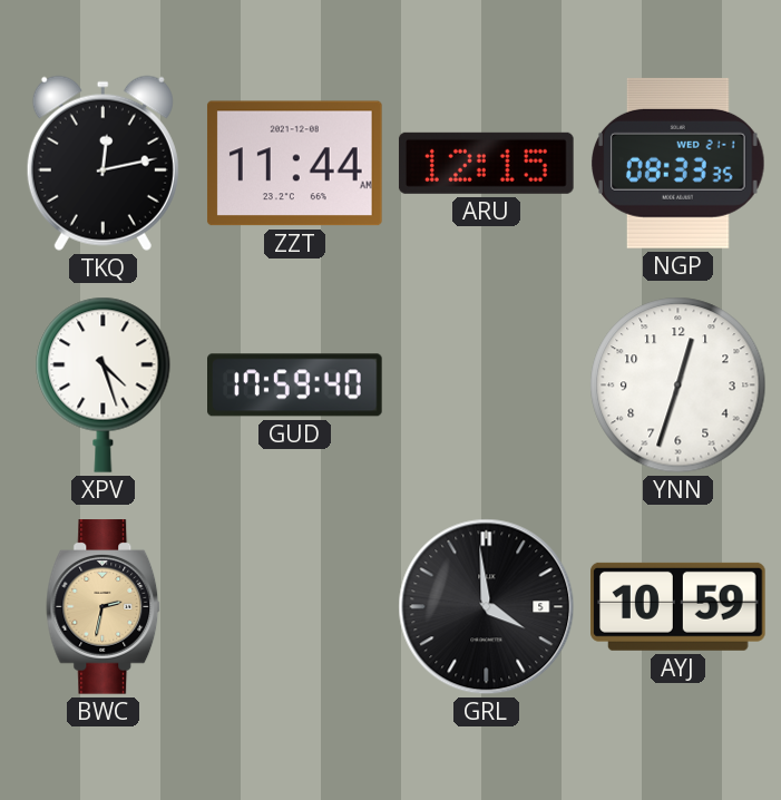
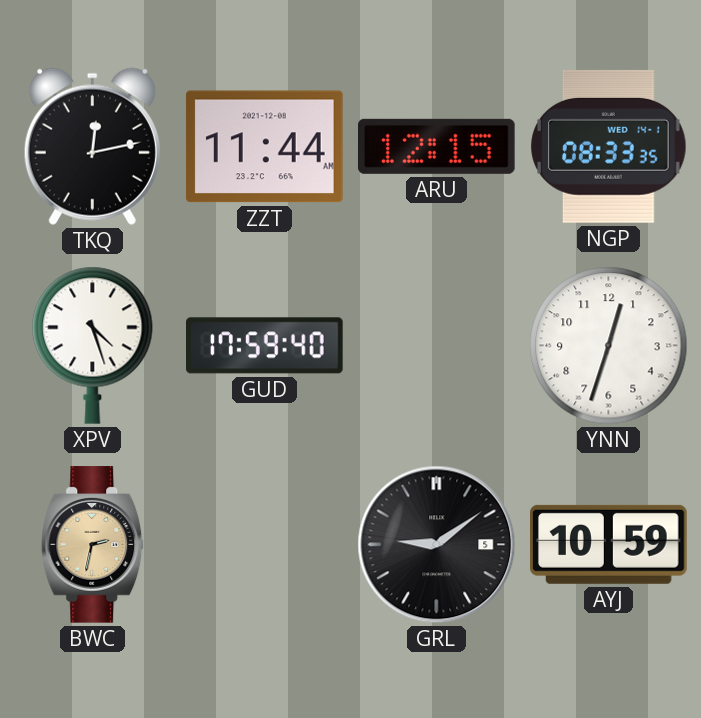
NGP date: WED 21-1 -> WED 14-1 (609, 146)
GRL: 3:59 -> 9:09 (437, 545)
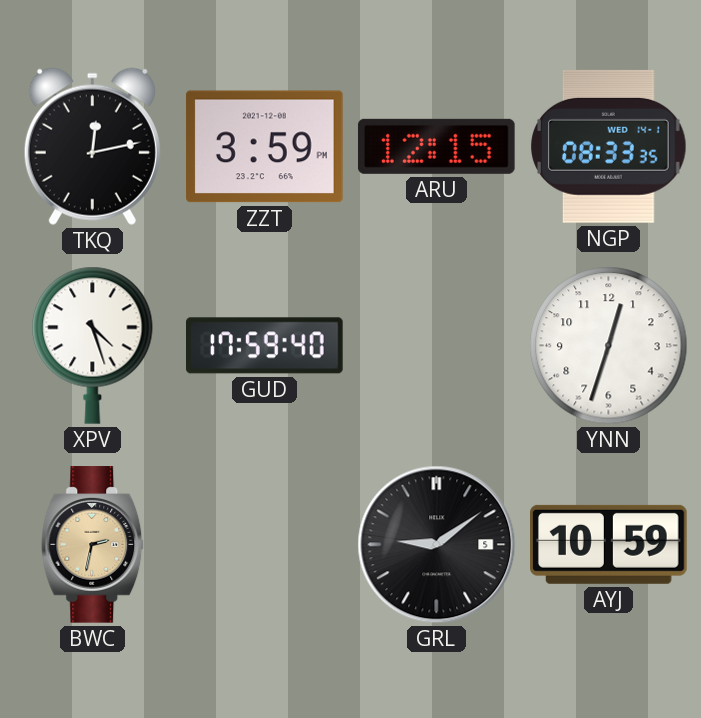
ZZT: 11:44 -> 3:59 (265, 147)
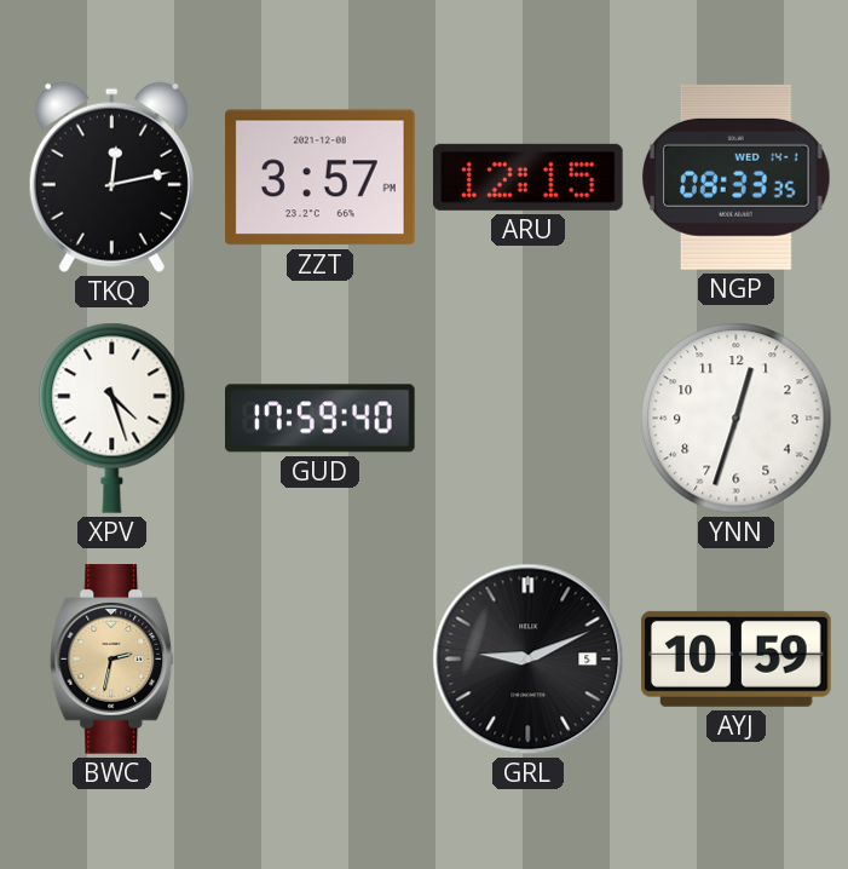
ZZT: 3:59 -> 3:57 (321, 178)
GRL: 9:09 -> 9:11 (529, 660)
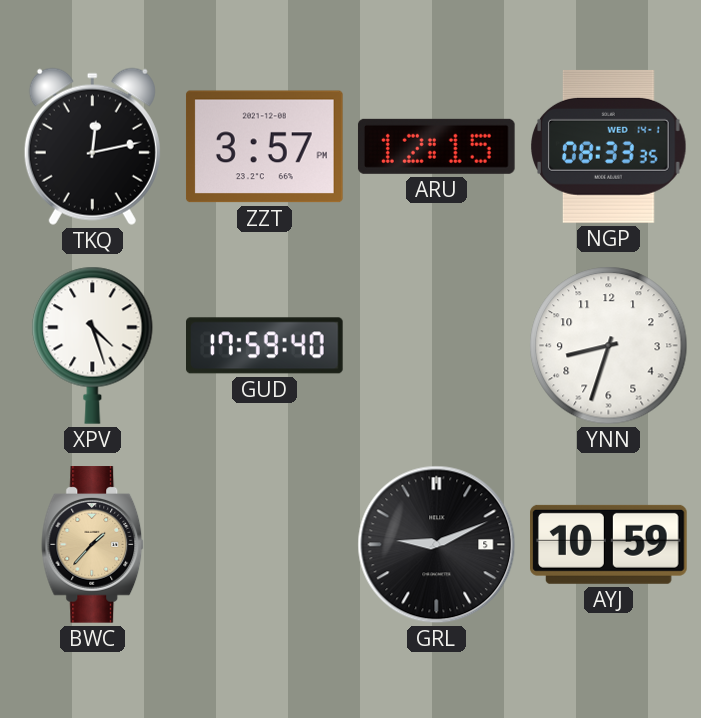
YNN: 12:33 -> 8:33 (609, 346)
BWC: 2:32 -> 1:37 (93, 545)
